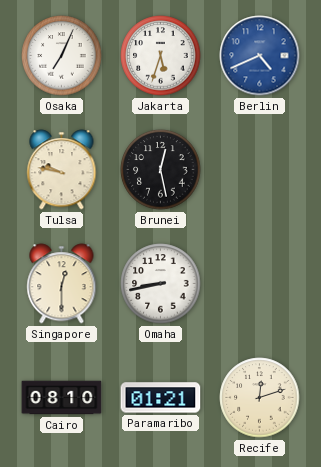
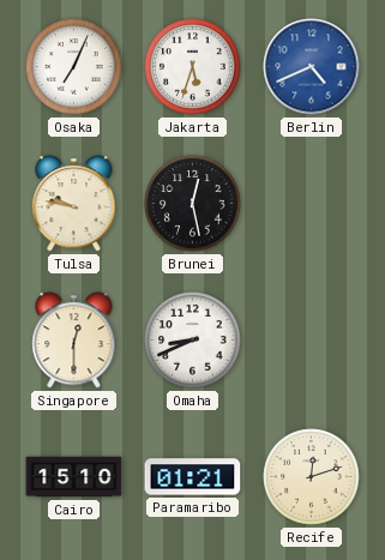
Omaha: 8:43 -> 8:41 (193, 341)
Cairo: 08:10 -> 15:10 (74, 477)
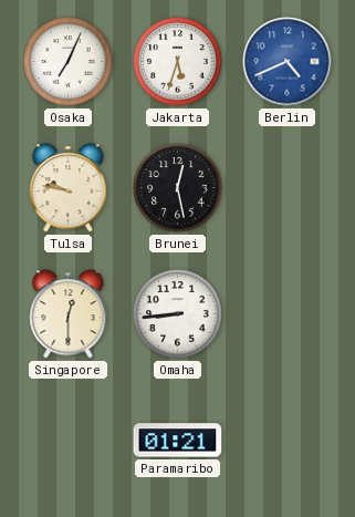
Omaha: 8:41 -> 8:44 (178, 314)
Cairo: 15:10 -> none (74, 477)
Recife: 12:12 -> none (312, 477)
